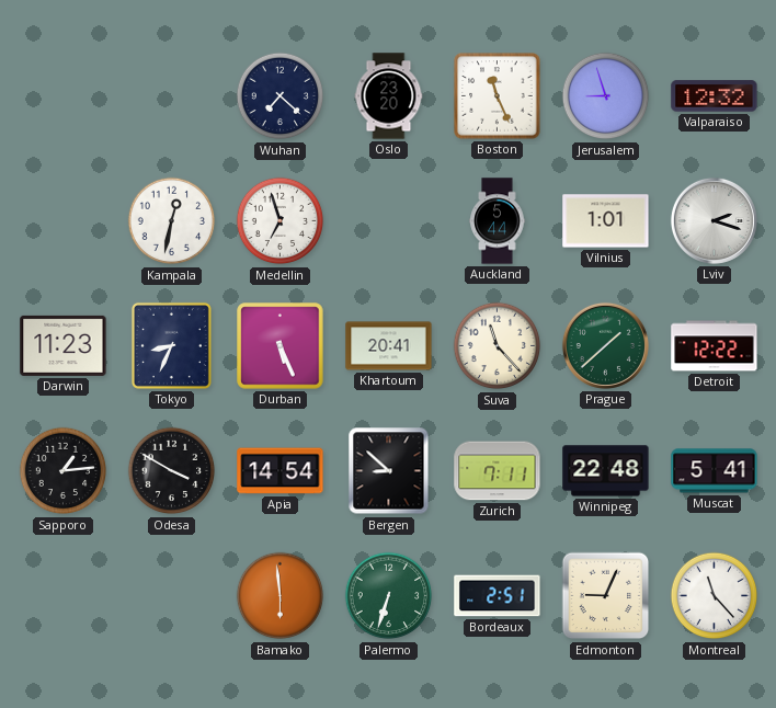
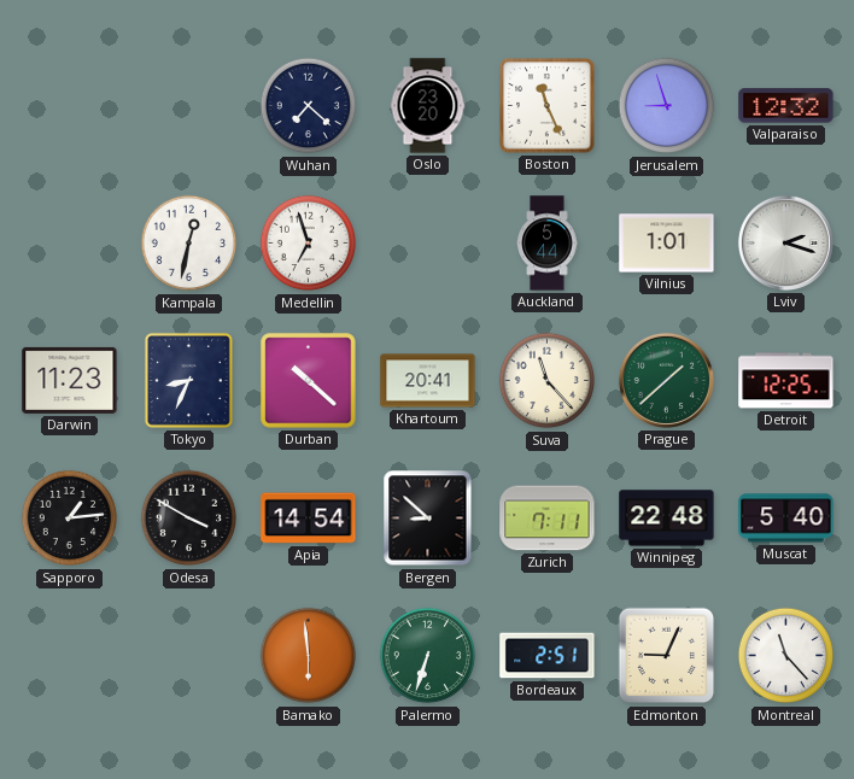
Durban: 5:26 -> 10:22 (309, 381)
Detroit: 12:22 -> 12:25 (786, 381)
Muscat: 5:41 -> 5:40 (786, 519)
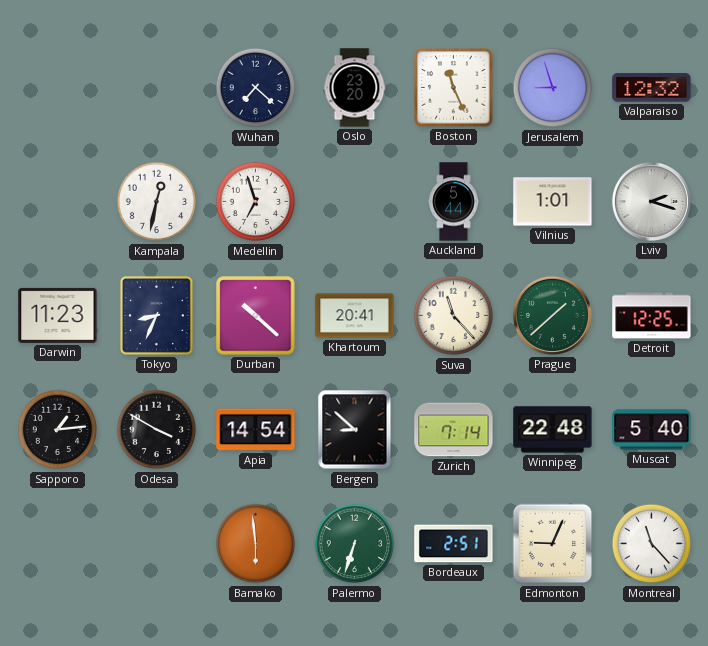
Zurich: 7:11 -> 7:14 (454, 430)
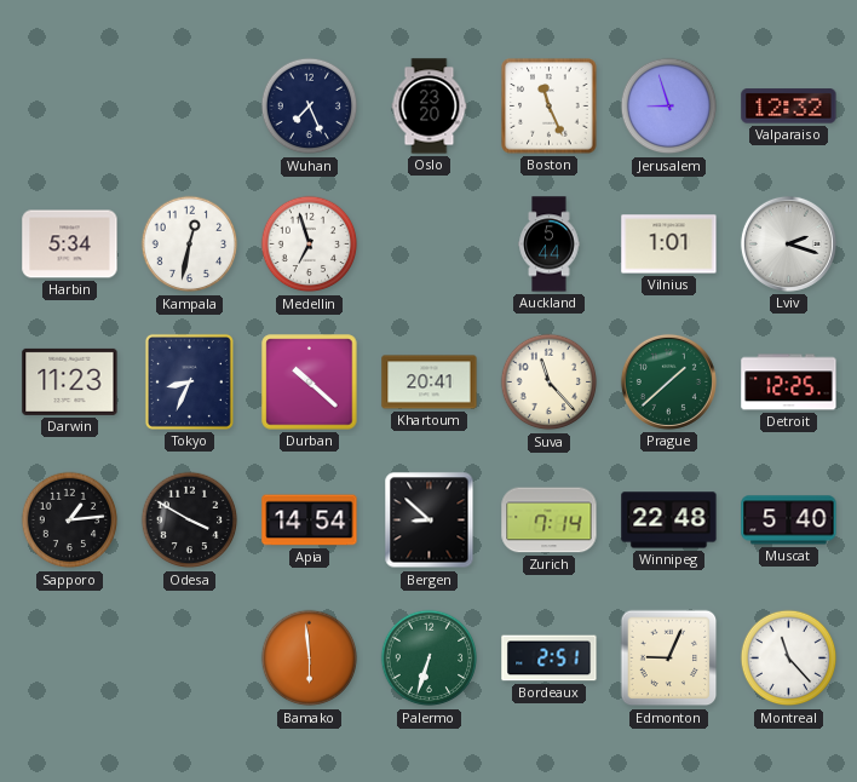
Wuhan: 7:22 -> 7:26 (310, 107)
Harbin: none -> 5:34 (70, 245)
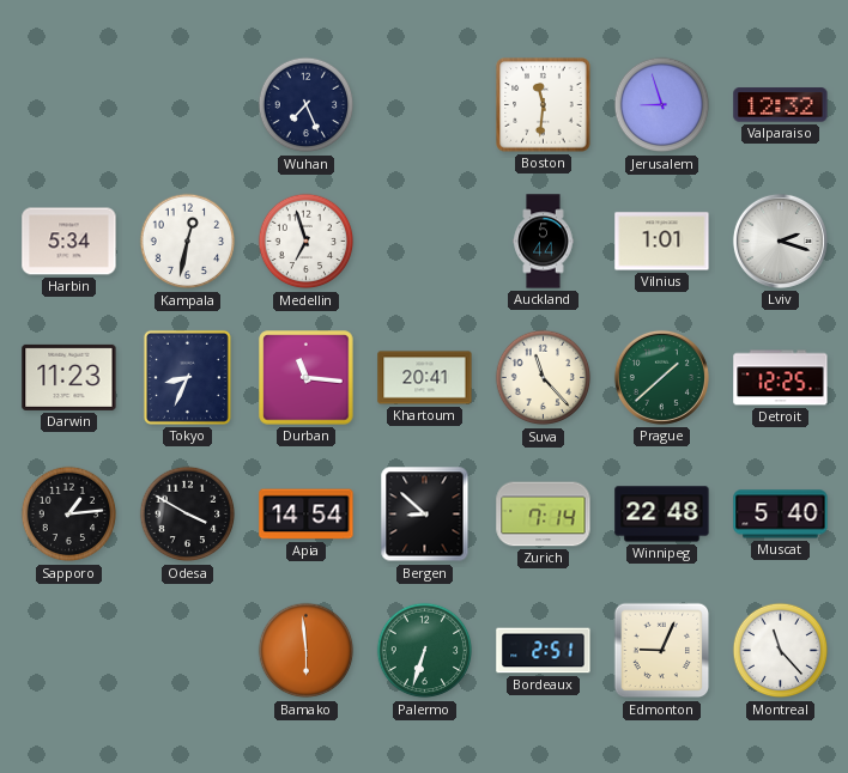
Oslo: 23:20 -> none (430, 107)
Boston: 11:26 -> 11:31 (544, 105)
Durban: 10:22 -> 11:16 (307, 378)
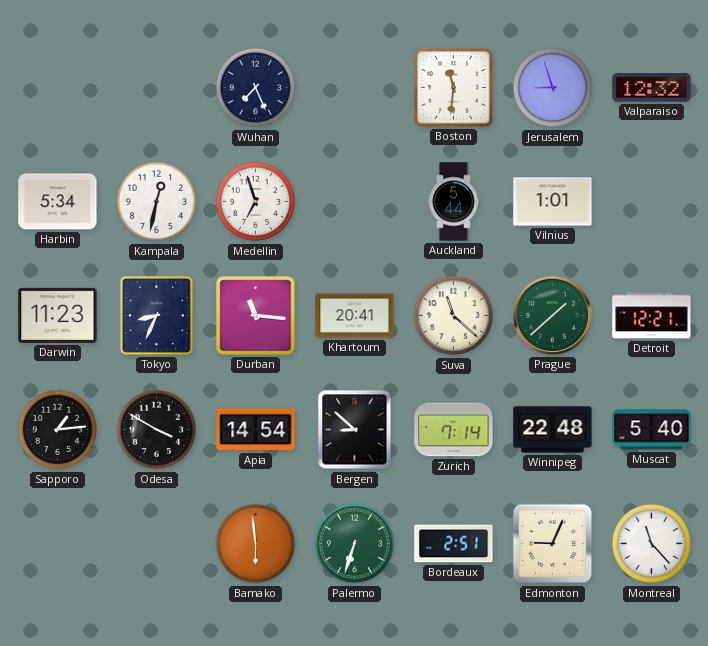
Lviv: 2:18 -> none (780, 241)
Suva: 11:23 -> 11:22 (454, 316)
Detroit: 12:25 -> 12:21 (652, 316)
